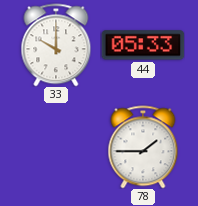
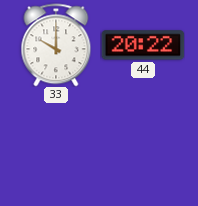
44: 05:33 -> 20:22 (143, 45)
78: 1:45 -> none (143, 147)
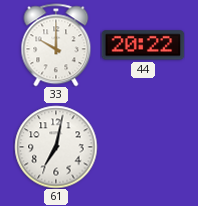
61: none -> 7:02 (56, 147)
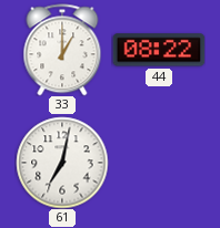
33: 10:00 -> 1:00 (62, 50)
44: 20:22 -> 08:22 (159, 50)
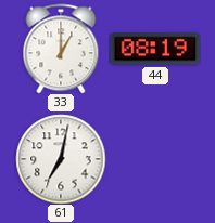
44: 08:22 -> 08:19 (155, 49)
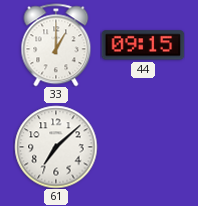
44: 08:19 -> 09:15 (143, 45)
61: 7:02 -> 7:08 (56, 147)
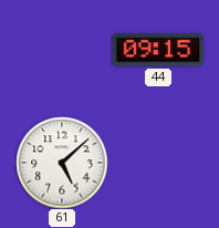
33: 1:00 -> none (56, 45)
61: 7:08 -> 5:08 (62, 163)
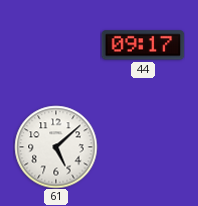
44: 09:15 -> 09:17 (143, 45)
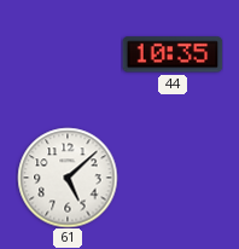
44: 09:17 -> 10:35 (173, 54)
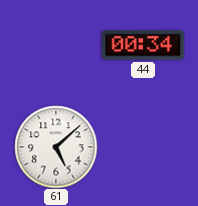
44: 10:35 -> 00:34 (143, 45)
